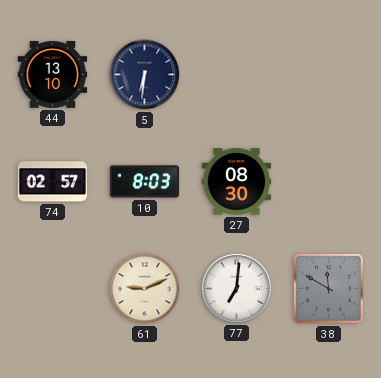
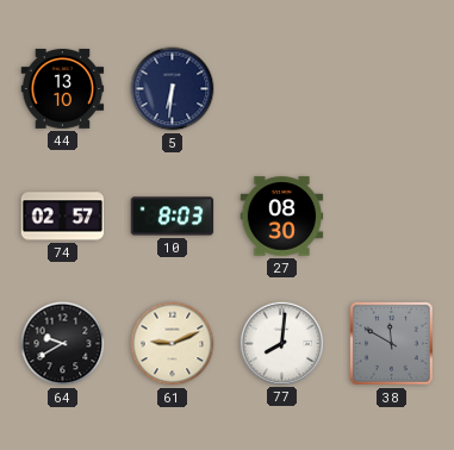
64: none -> 9:40 (63, 344)
77: 7:01 -> 8:01 (281, 343)
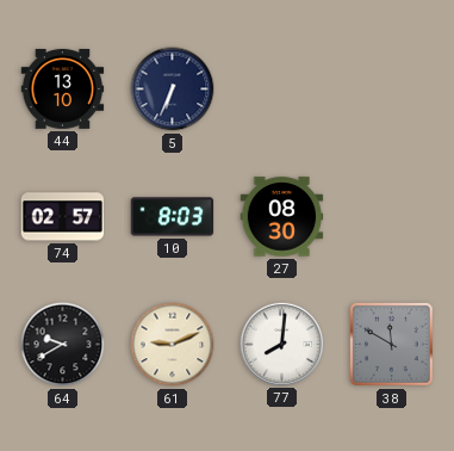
5: 6:31 -> 6:34 (173, 89)
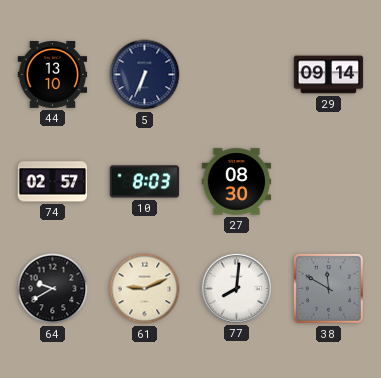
29: none -> 09:14 (329, 75)
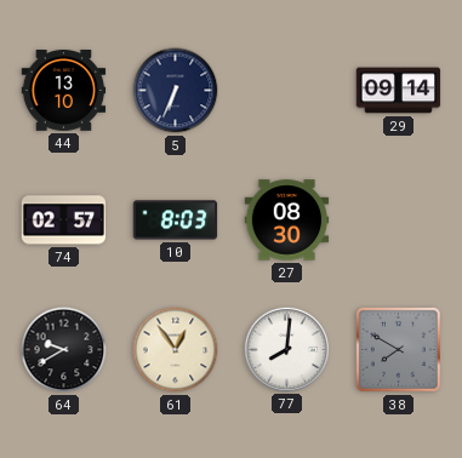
61: 9:11 -> 12:54 (176, 350)
38: 11:50 -> 7:50 (398, 349)
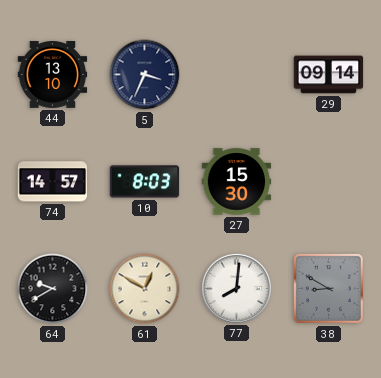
5: 6:34 -> 3:34 (145, 75)
74: 02:57 -> 14:57 (53, 182)
27: 08:30 -> 15:30 (237, 182)
61: 12:54 -> 12:50 (145, 289)
38: 7:50 -> 8:50 (328, 288)
